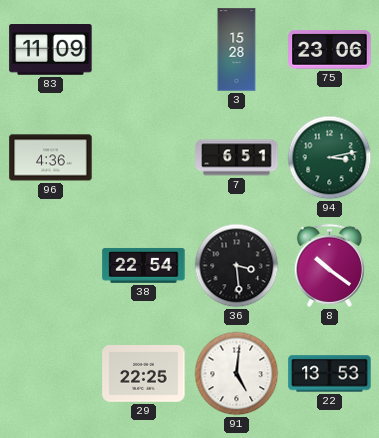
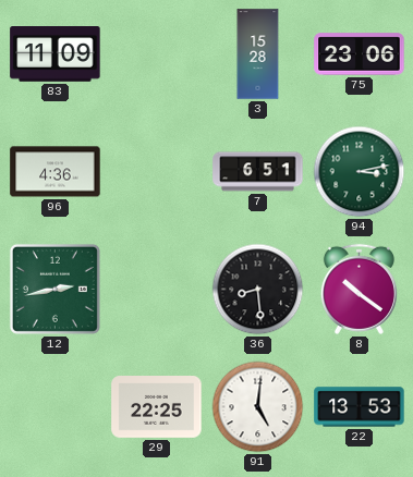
12: none -> 2:43 (54, 289)
38: 22:54 -> none (144, 265)
36: 3:29 -> 8:29 (258, 290)
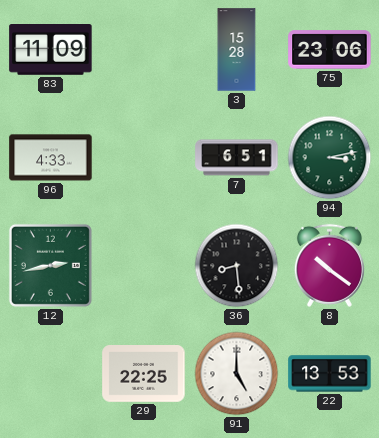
96: 4:36 -> 4:33 (51, 158)
91: 5:01 -> 5:00 (237, 374)
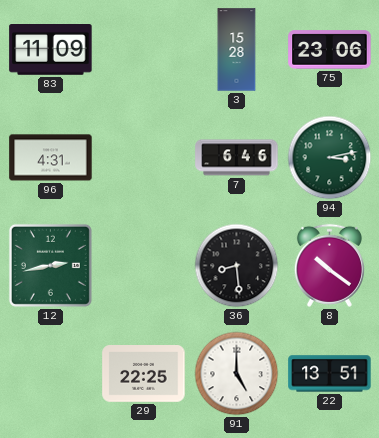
96: 4:33 -> 4:31 (51, 158)
7: 6:51 -> 6:46 (237, 158)
22: 13:53 -> 13:51 (330, 374)
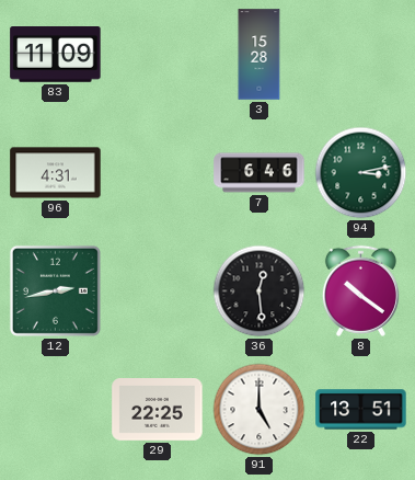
75: 23:06 -> none (330, 50)
36: 8:29 -> 12:29 (260, 292)
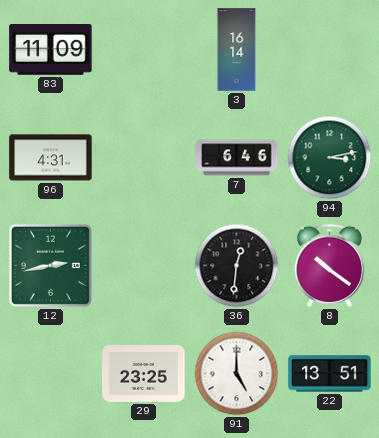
3: 15:28 -> 16:14 (237, 50)
36: 12:29 -> 12:31 (237, 266)
29: 22:25 -> 23:25 (144, 374)
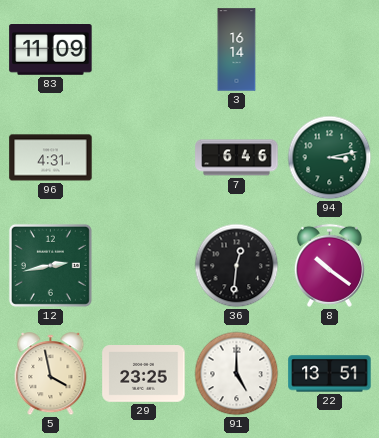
5: none -> 3:58 (51, 374)
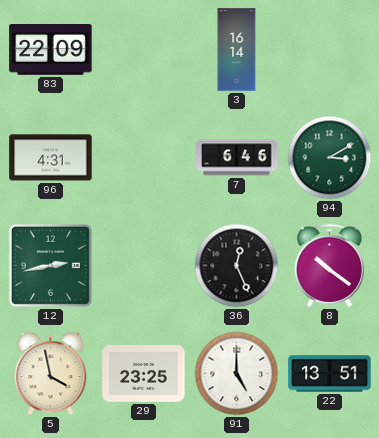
83: 11:09 -> 22:09 (51, 50)
94: 3:13 -> 3:10 (330, 158)
36: 12:31 -> 12:26 (237, 266)
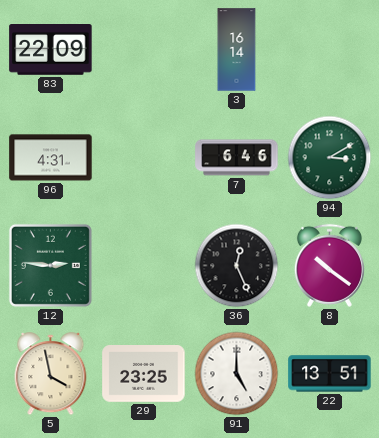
12: 2:43 -> 2:46 (50, 265)
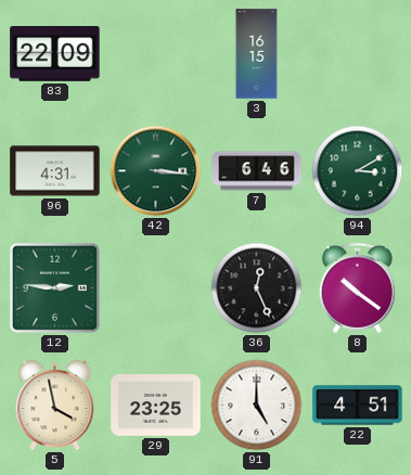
3: 16:14 -> 16:15 (257, 54)
42: none -> 3:16 (156, 171)
22: 13:51 -> 4:51 (358, 406)
